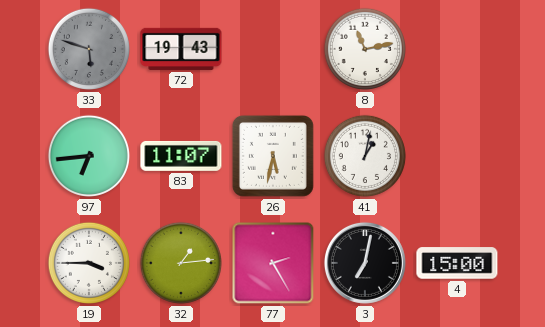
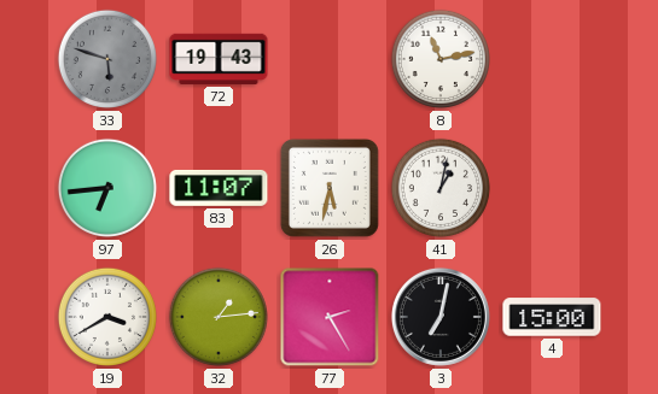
19: 3:45 -> 3:40 (107, 317)
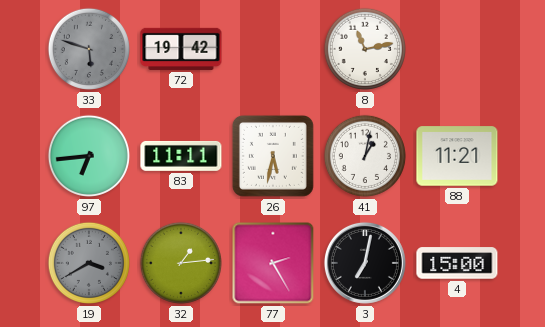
72: 19:43 -> 19:42 (181, 49)
83: 11:07 -> 11:11 (181, 156)
88: none -> 11:21 (457, 156)
19 dial: white -> grey (89, 263)
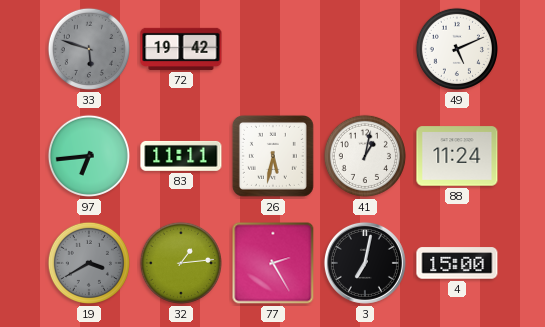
8: 11:13 -> none (365, 49)
49: none -> 5:11 (457, 49)
88: 11:21 -> 11:24 (457, 156)
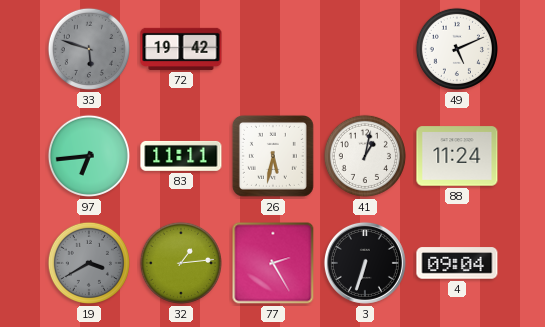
3: 7:02 -> 6:33 (365, 263)
4: 15:00 -> 09:04 (457, 263)
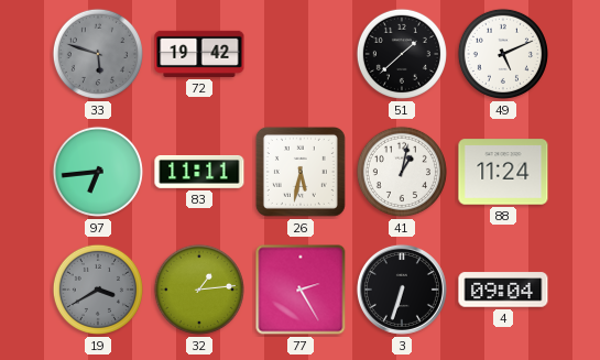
51: none -> 1:38 (402, 54)
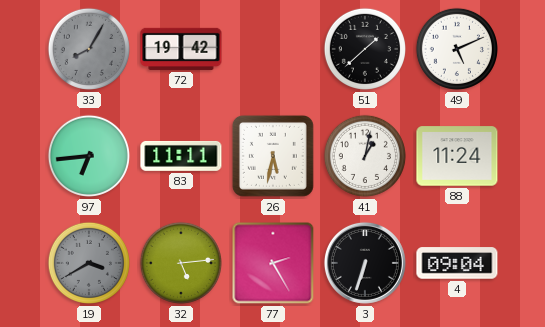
33: 5:48 -> 8:05 (89, 49)
32: 1:14 -> 5:14 (181, 263)
